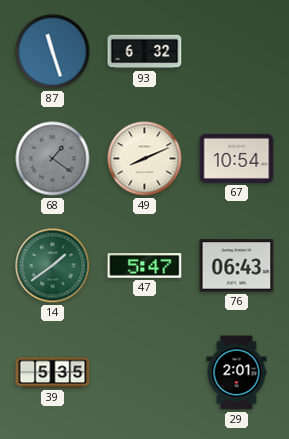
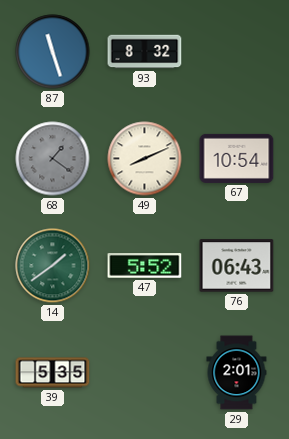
93: 6:32 -> 8:32 (145, 52)
47: 5:47 -> 5:52 (145, 266)
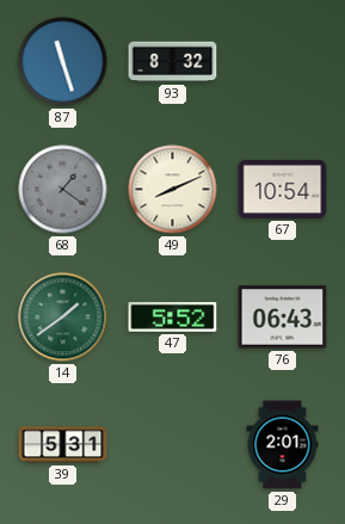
39: 5:35 -> 5:31 (63, 445)
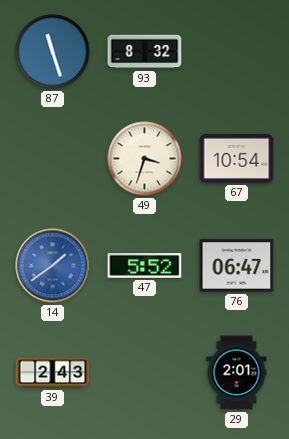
68: 1:21 -> none (63, 190)
49: 8:11 -> 3:33 (145, 159)
14 dial: green -> blue (53, 266)
76: 06:43 -> 06:47 (237, 266)
39: 5:31 -> 2:43 (53, 373)
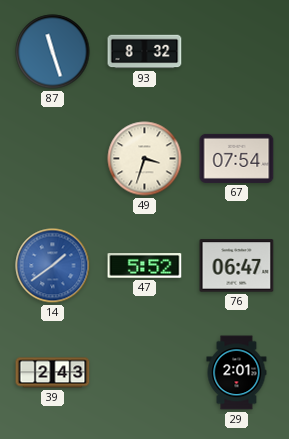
67: 10:54 -> 07:54 (237, 158)
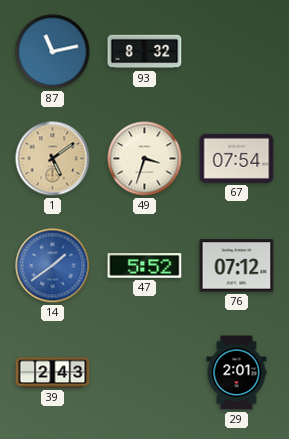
87: 11:27 -> 11:13 (53, 52)
1: none -> 5:09 (53, 159)
76: 06:47 -> 07:12 (237, 266)
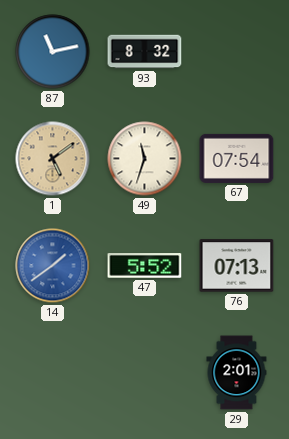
49: 3:33 -> 11:33 (145, 159)
76: 07:12 -> 07:13 (237, 266)
39: 2:43 -> none (53, 373)
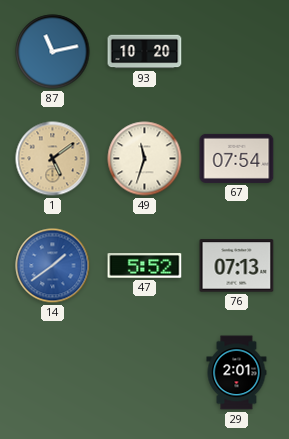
93: 8:32 -> 10:20 (145, 52)
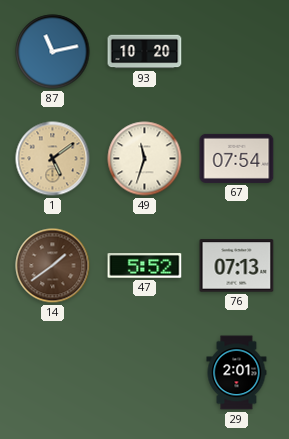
14 dial: blue -> brown (53, 266)
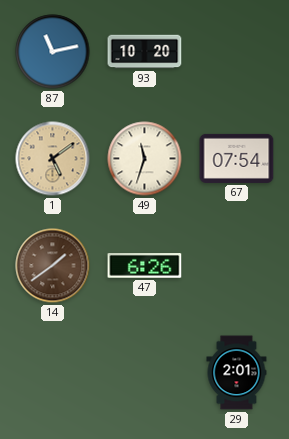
47: 5:52 -> 6:26 (145, 266)
76: 07:13 -> none (237, 266)
